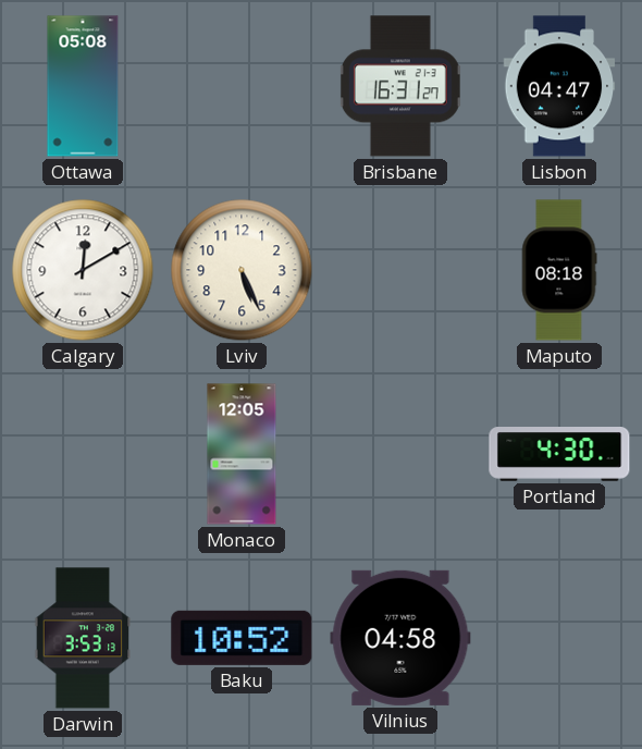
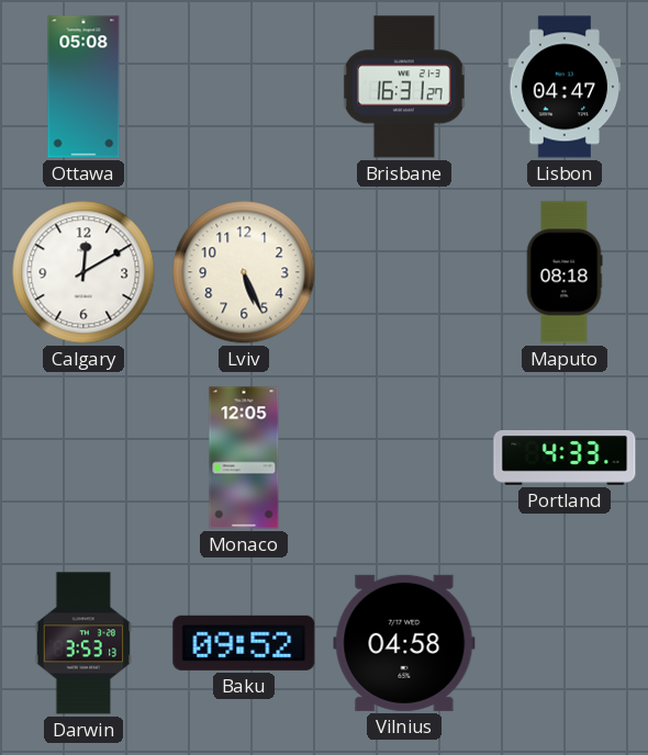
Portland: 4:30 -> 4:33 (565, 459)
Baku: 10:52 -> 09:52 (244, 643)
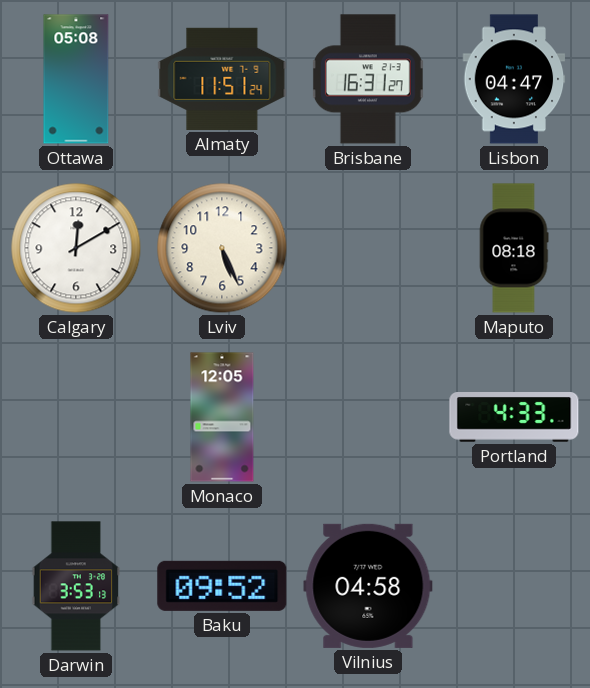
Almaty: none -> 11:51 (222, 79)
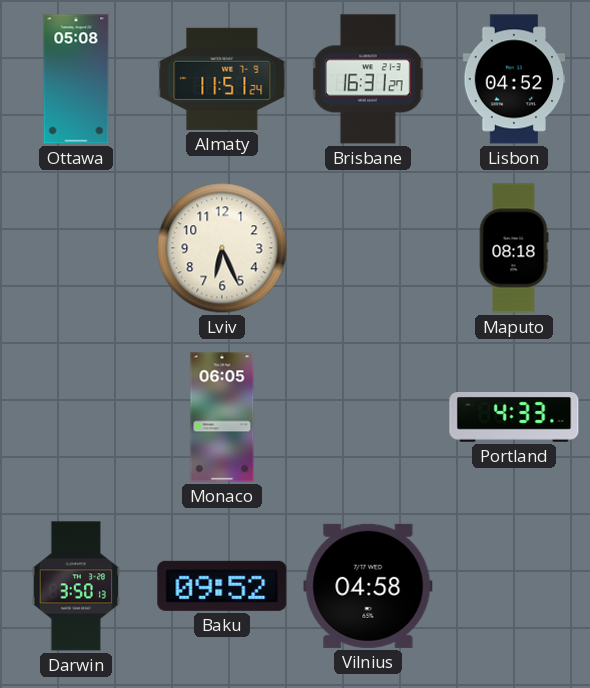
Lisbon: 04:47 -> 04:52 (514, 79)
Calgary: 12:10 -> none (76, 248)
Lviv: 5:26 -> 6:26 (222, 248)
Monaco: 12:05 -> 06:05 (222, 417)
Darwin: 3:53 -> 3:50 (76, 586)
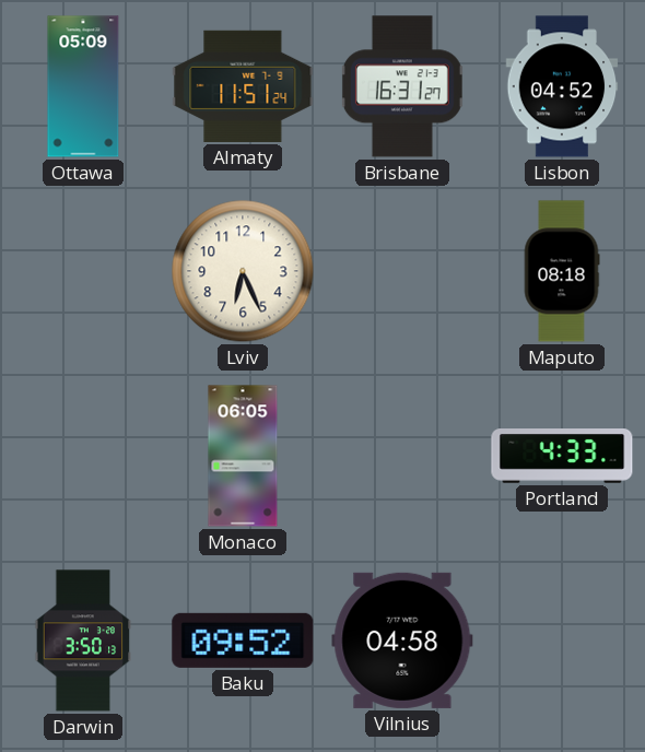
Ottawa: 05:08 -> 05:09 (83, 86)
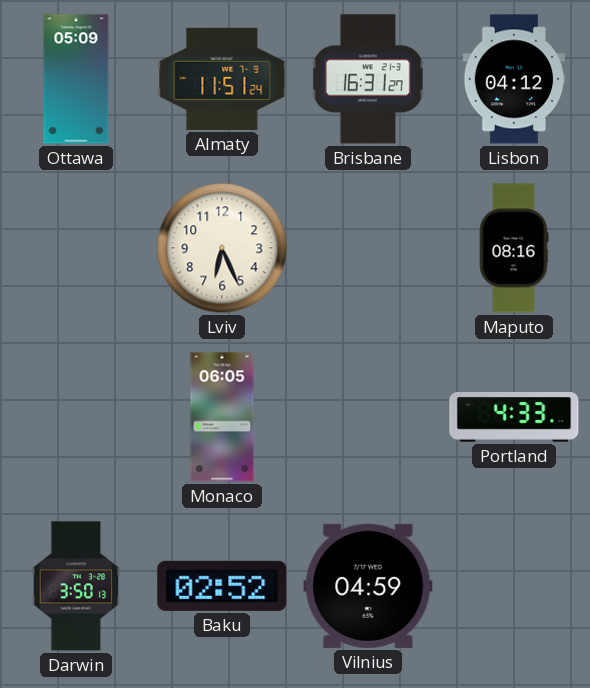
Lisbon: 04:52 -> 04:12 (514, 79)
Maputo: 08:18 -> 08:16 (514, 248)
Baku: 09:52 -> 02:52 (222, 586)
Vilnius: 04:58 -> 04:59 (368, 586)
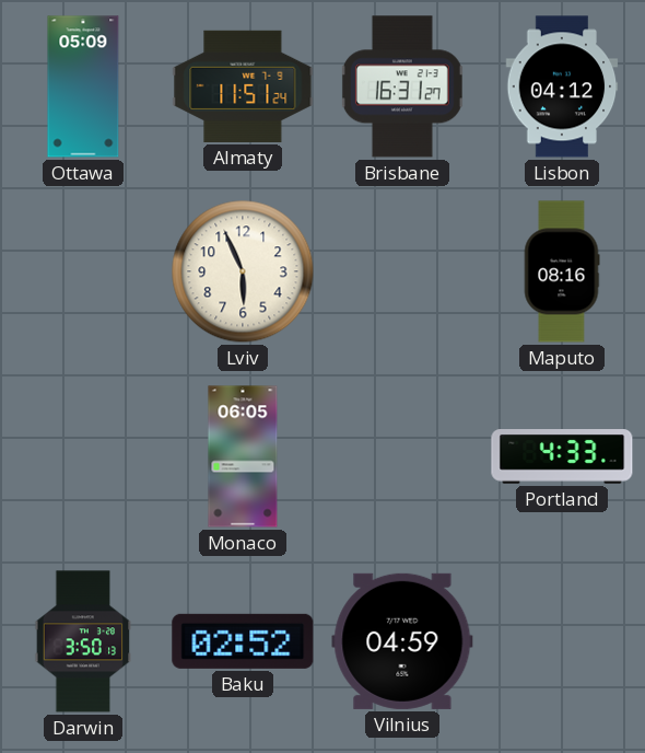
Lviv: 6:26 -> 5:56 (243, 271)
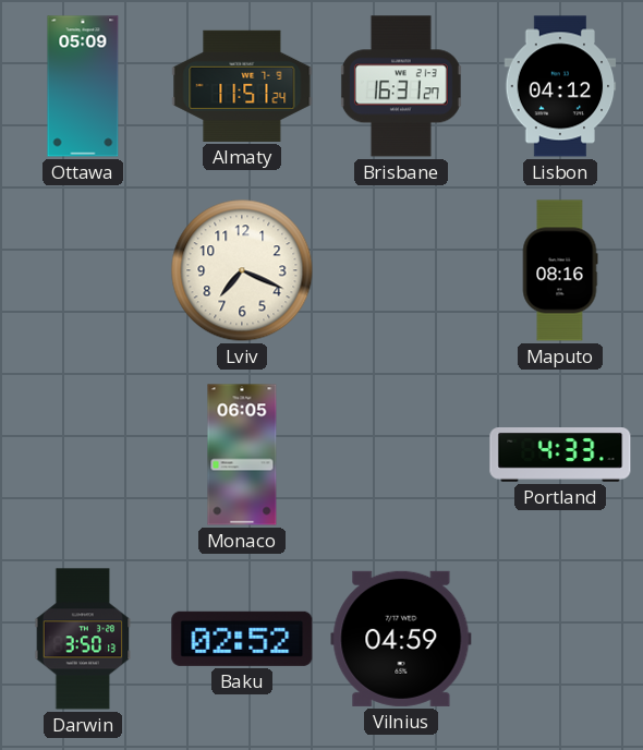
Lviv: 5:56 -> 7:19 (242, 270)
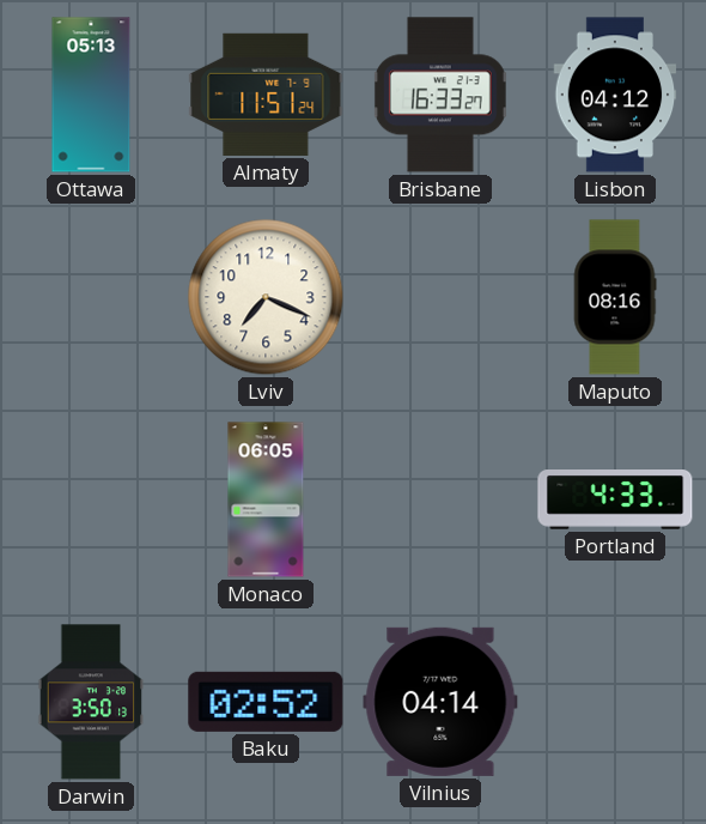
Ottawa: 05:09 -> 05:13 (91, 95)
Brisbane: 16:31 -> 16:33 (440, 95)
Vilnius: 04:59 -> 04:14 (440, 702)
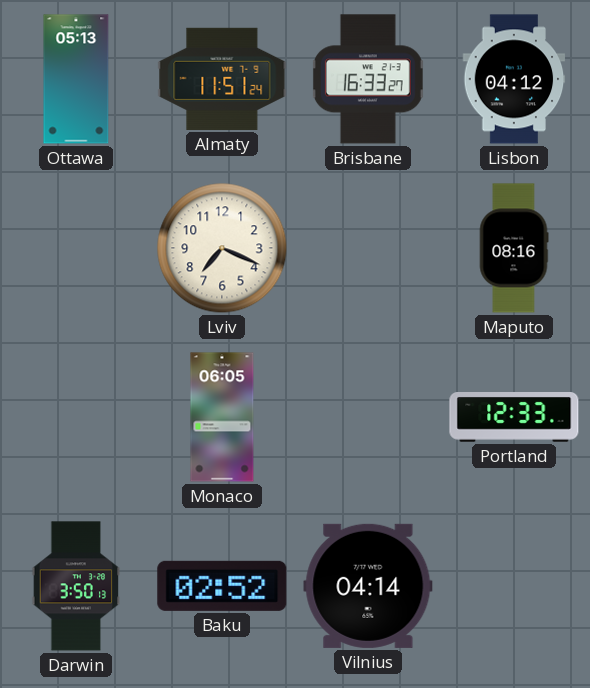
Portland: 4:33 -> 12:33 (514, 418)
